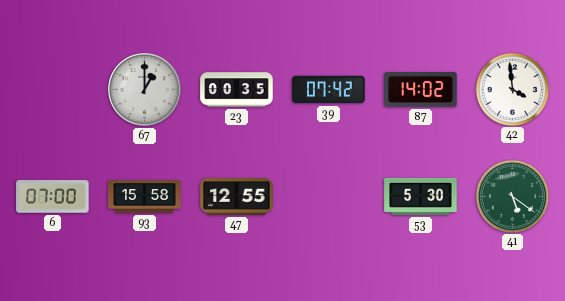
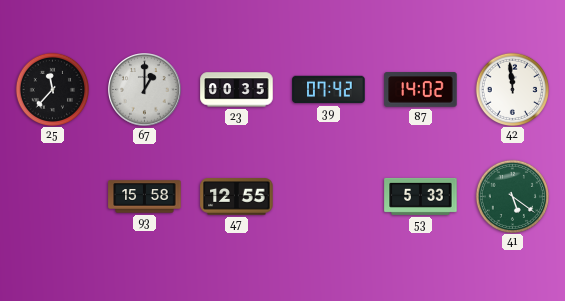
25: none -> 11:37 (52, 89)
42: 3:59 -> 11:59 (512, 89)
6: 07:00 -> none (53, 197)
53: 5:30 -> 5:33 (421, 196)
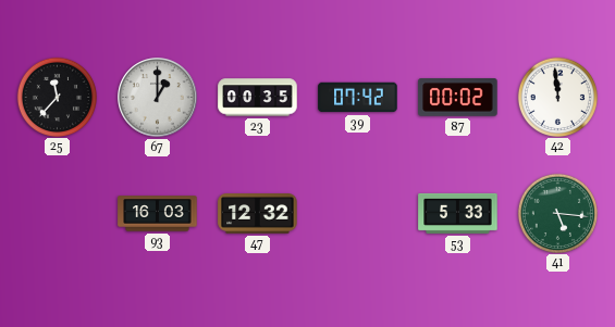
87: 14:02 -> 00:02 (458, 98)
93: 15:58 -> 16:03 (158, 214)
47: 12:55 -> 12:32 (258, 214)
41: 5:21 -> 5:16 (557, 213)
